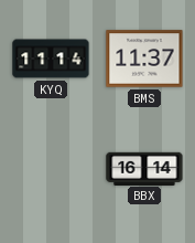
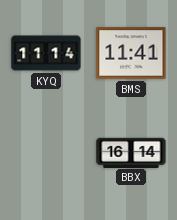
BMS: 11:37 -> 11:41 (131, 53)
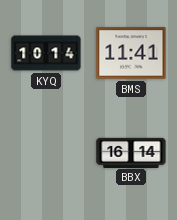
KYQ: 11:14 -> 10:14 (46, 53)
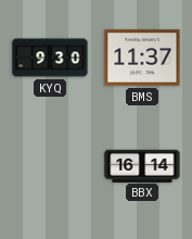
KYQ: 10:14 -> 9:30 (50, 58)
BMS: 11:41 -> 11:37 (142, 58)
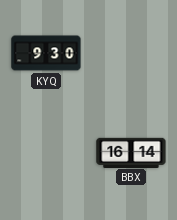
BMS: 11:37 -> none (142, 58)
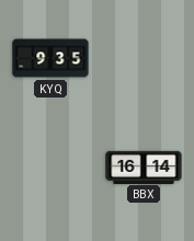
KYQ: 9:30 -> 9:35 (50, 58)
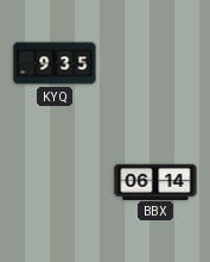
BBX: 16:14 -> 06:14 (155, 181)
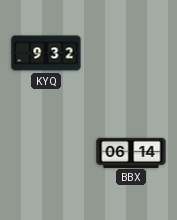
KYQ: 9:35 -> 9:32 (46, 53)
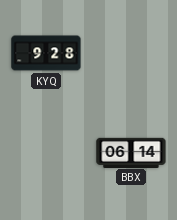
KYQ: 9:32 -> 9:28 (46, 53)
